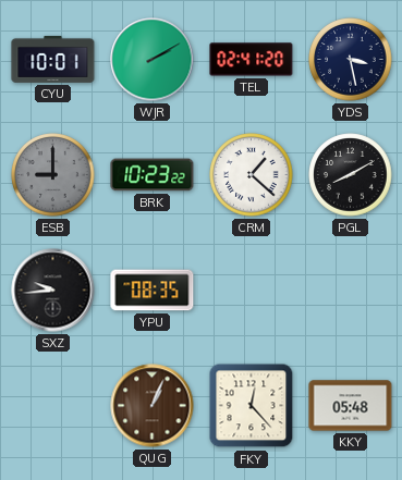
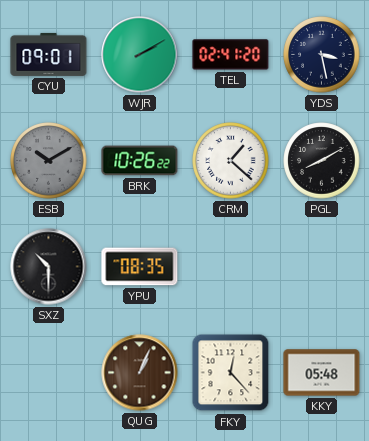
CYU: 10:01 -> 09:01 (49, 54)
ESB: 9:00 -> 10:10 (49, 161)
BRK: 10:23 -> 10:26 (140, 161)
SXZ: 9:44 -> 10:30 (49, 267)
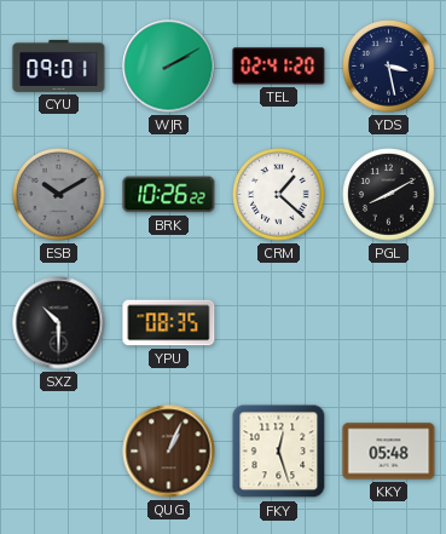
FKY: 12:23 -> 12:27 (279, 452)
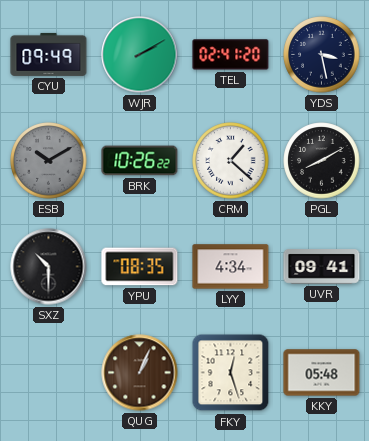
CYU: 09:01 -> 09:49 (49, 54)
LYY: none -> 4:34 (231, 267)
UVR: none -> 09:41 (322, 267)
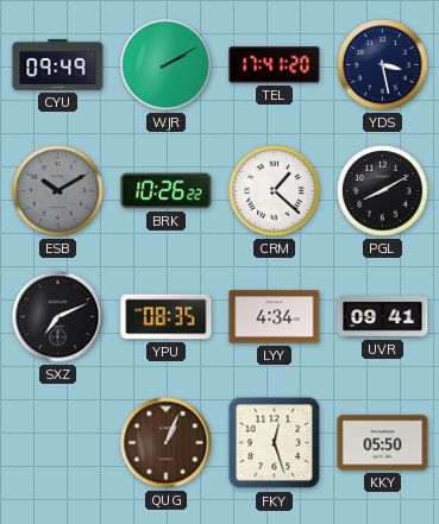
TEL: 02:41 -> 17:41 (275, 65)
SXZ: 10:30 -> 7:11 (58, 317)
KKY: 05:48 -> 05:50 (383, 443)
